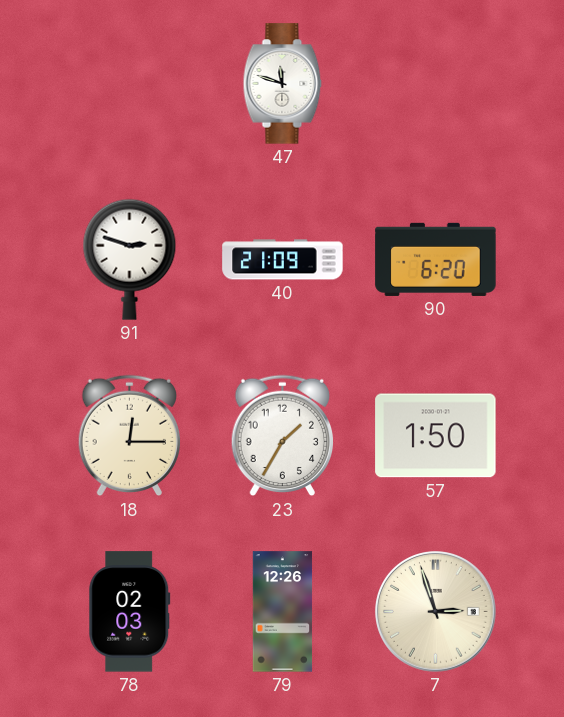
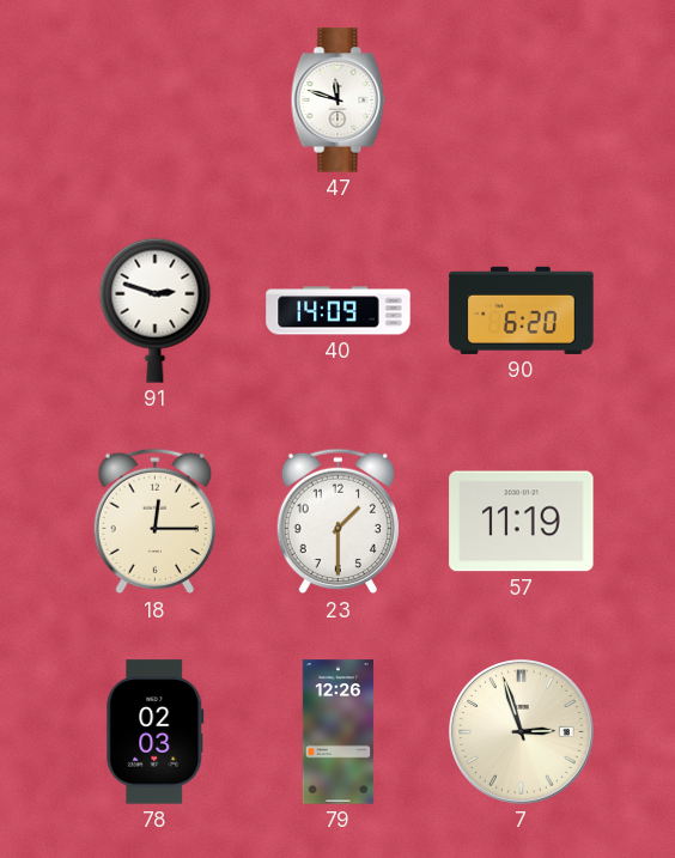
40: 21:09 -> 14:09 (339, 311)
23: 1:35 -> 1:30 (339, 522)
57: 1:50 -> 11:19 (522, 522)
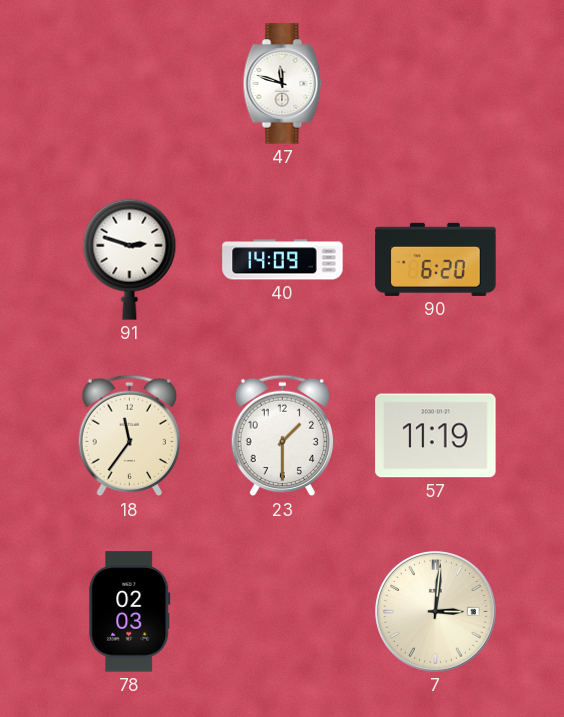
18: 12:15 -> 11:36 (130, 436)
79: 12:26 -> none (339, 732)
7: 2:57 -> 3:01 (436, 612)
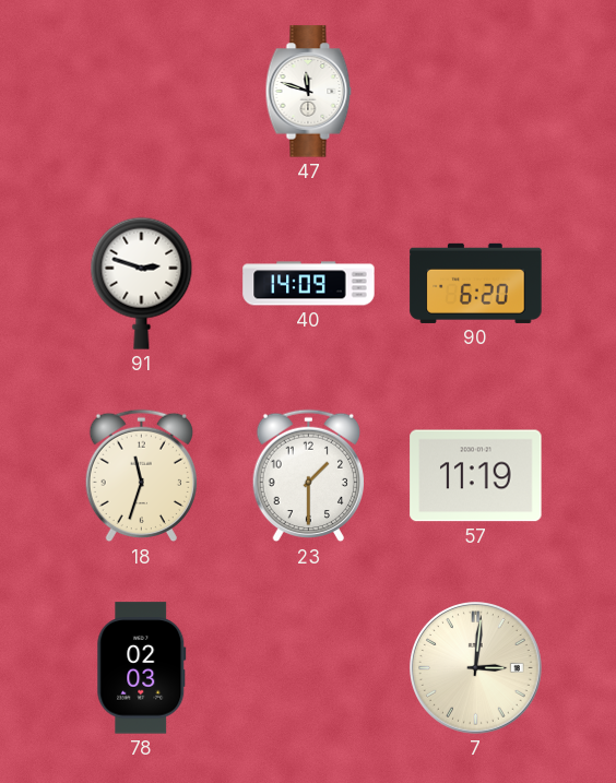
18: 11:36 -> 11:33 (142, 476)
